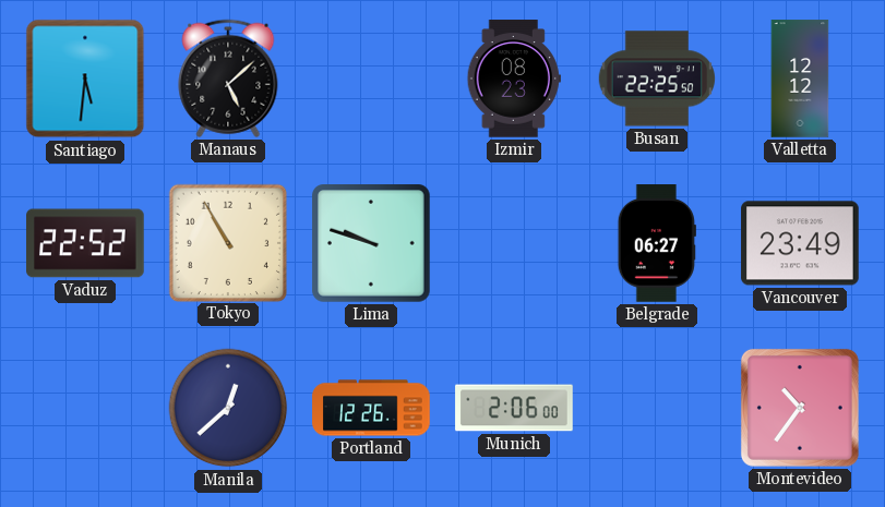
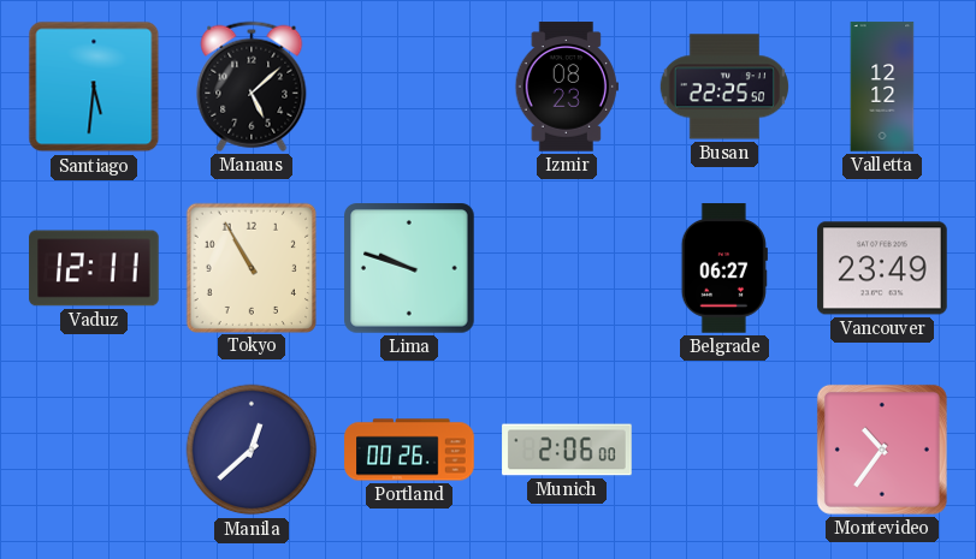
Vaduz: 22:52 -> 12:11 (94, 268)
Portland: 12:26 -> 00:26 (409, 450)
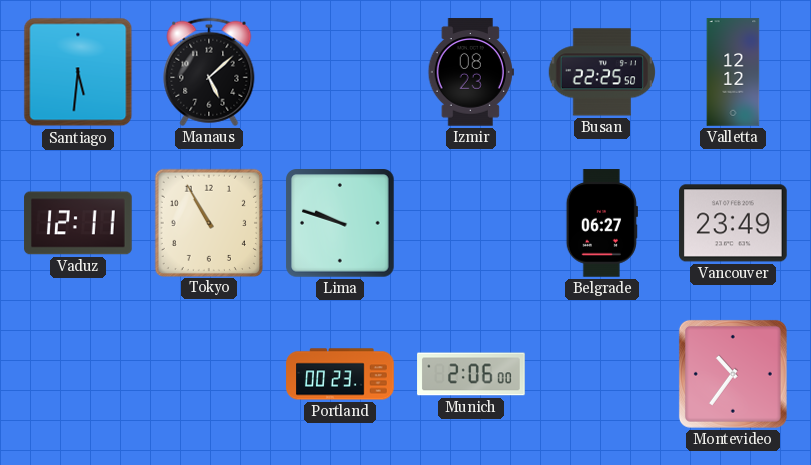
Manila: 12:38 -> none (252, 450)
Portland: 00:26 -> 00:23 (340, 374)
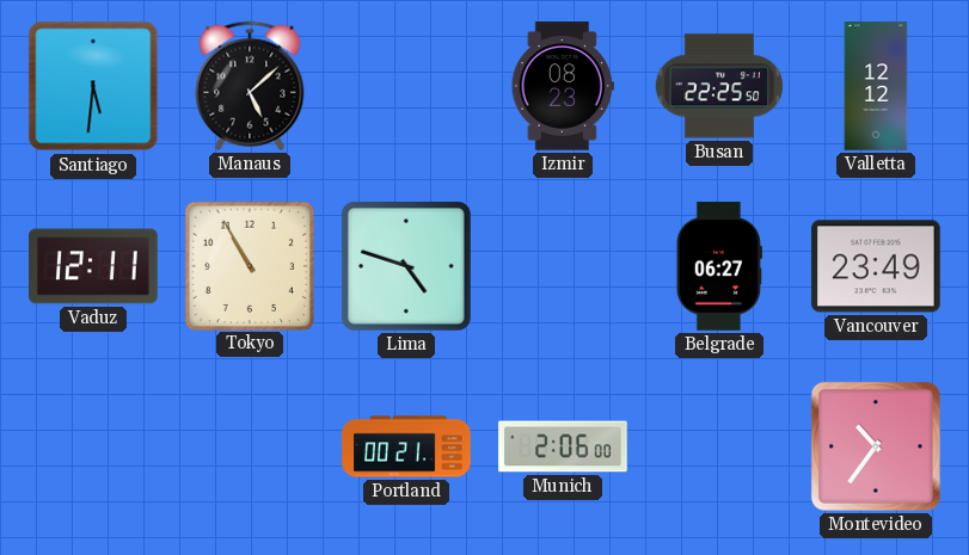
Lima: 9:48 -> 4:48 (406, 266)
Portland: 00:23 -> 00:21 (406, 446)
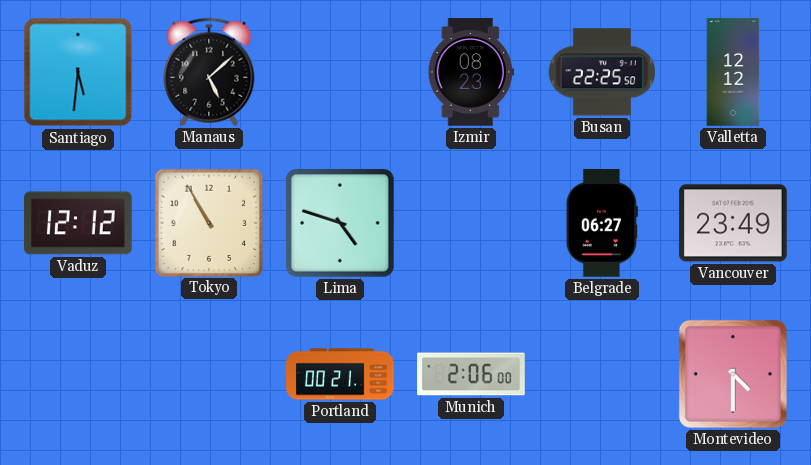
Vaduz: 12:11 -> 12:12 (78, 223)
Montevideo: 10:36 -> 4:30 (733, 374)
